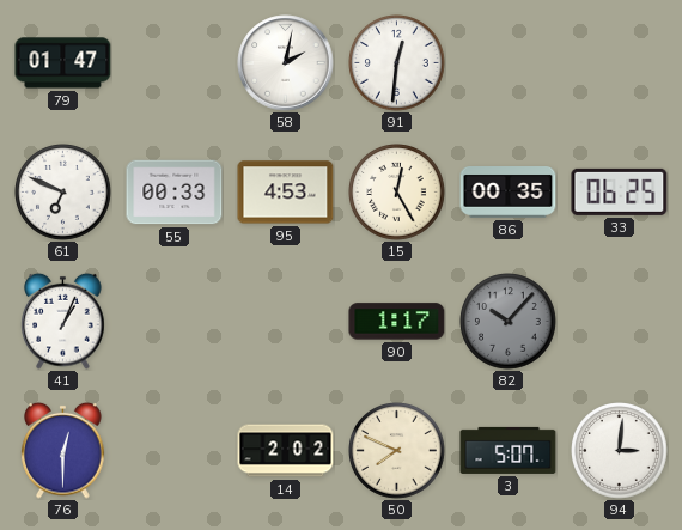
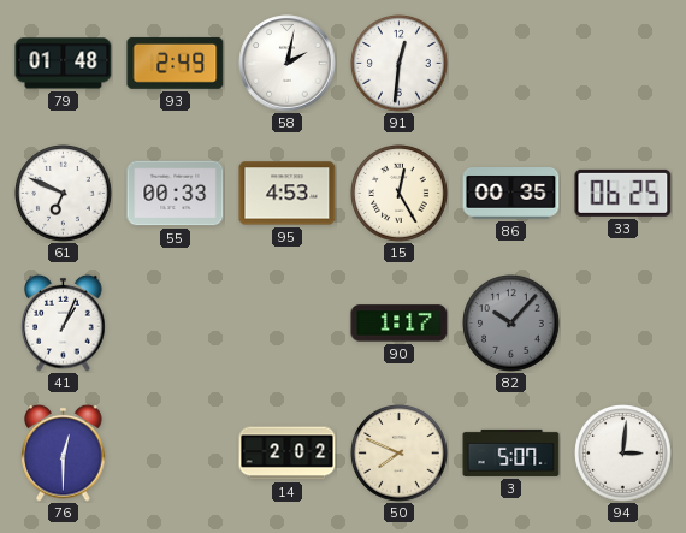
79: 01:47 -> 01:48 (64, 64)
93: none -> 2:49 (176, 63)
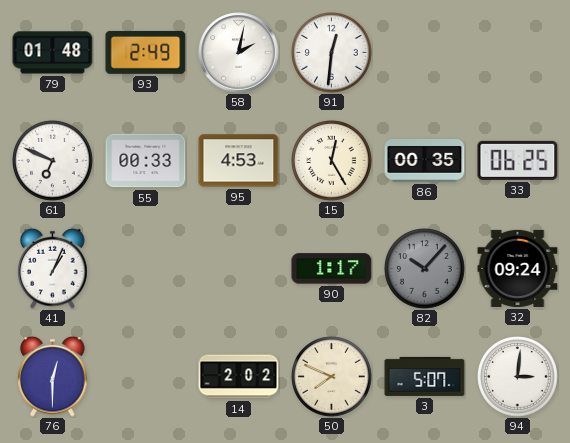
32: none -> 09:24 (518, 268)
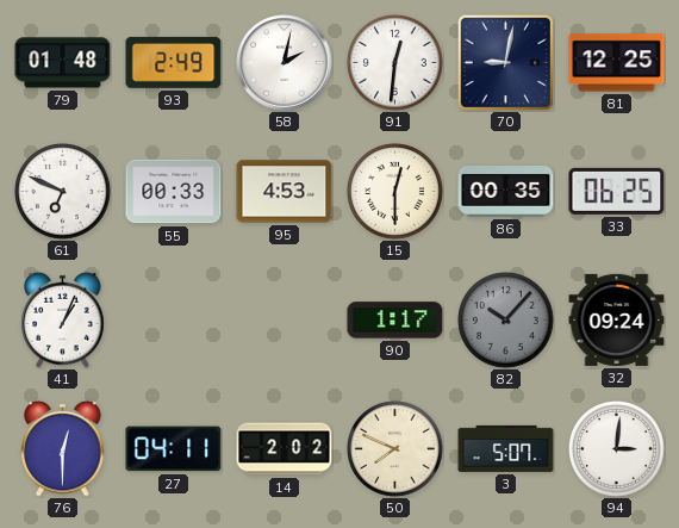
70: none -> 9:02 (505, 62)
81: none -> 12:25 (617, 63)
15: 12:25 -> 12:30 (395, 192)
27: none -> 04:11 (174, 449)
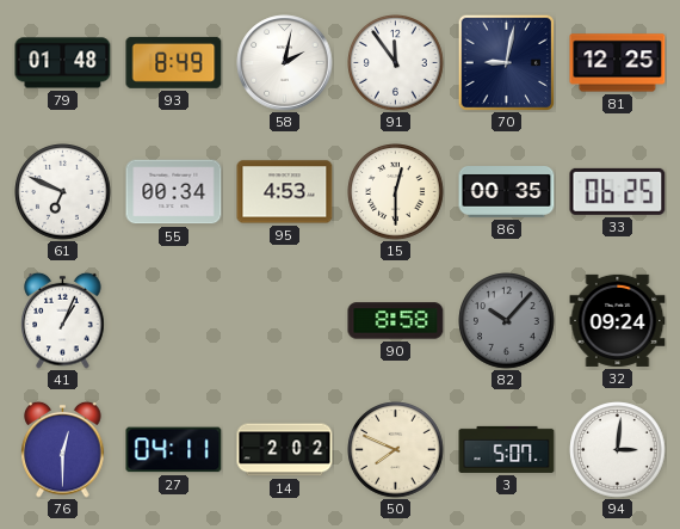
93: 2:49 -> 8:49 (174, 62)
91: 12:31 -> 11:54 (396, 63)
55: 00:33 -> 00:34 (174, 192)
90: 1:17 -> 8:58 (396, 321)
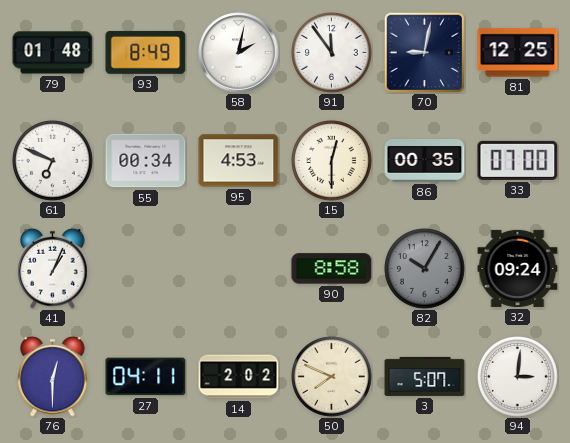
33: 06:25 -> 07:00 (518, 160)
82: 10:07 -> 10:05 (425, 269)
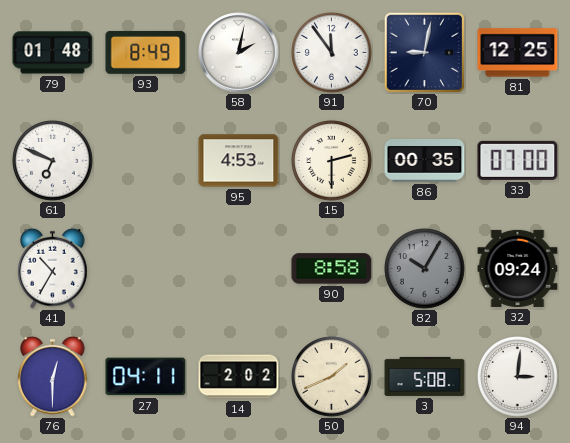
55: 00:34 -> none (146, 161)
15: 12:30 -> 2:30 (332, 161)
41: 1:04 -> 10:35 (53, 268)
50: 7:49 -> 1:41 (332, 377)
3: 5:07 -> 5:08 (425, 376)
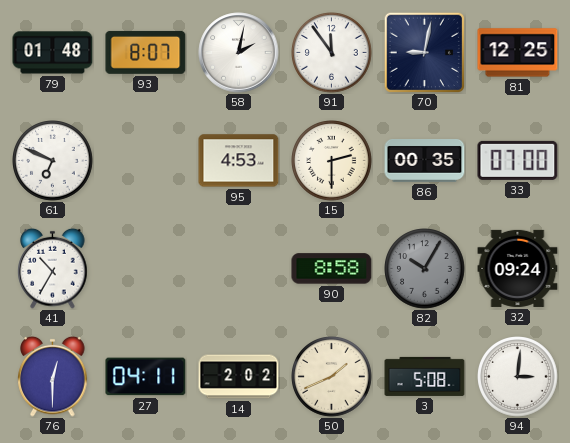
93: 8:49 -> 8:07 (146, 52)
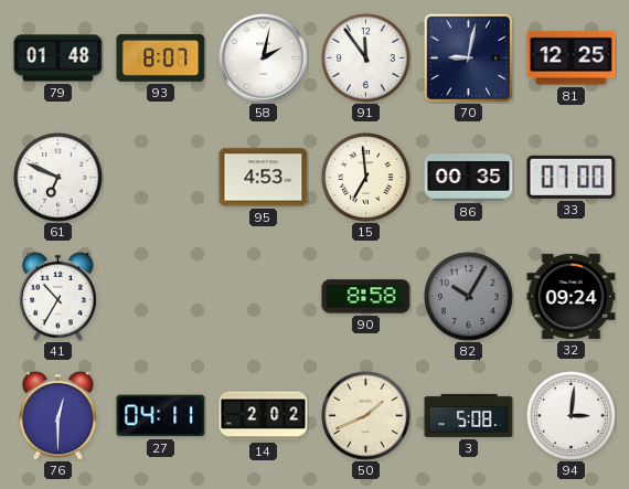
15: 2:30 -> 6:59 (366, 178)
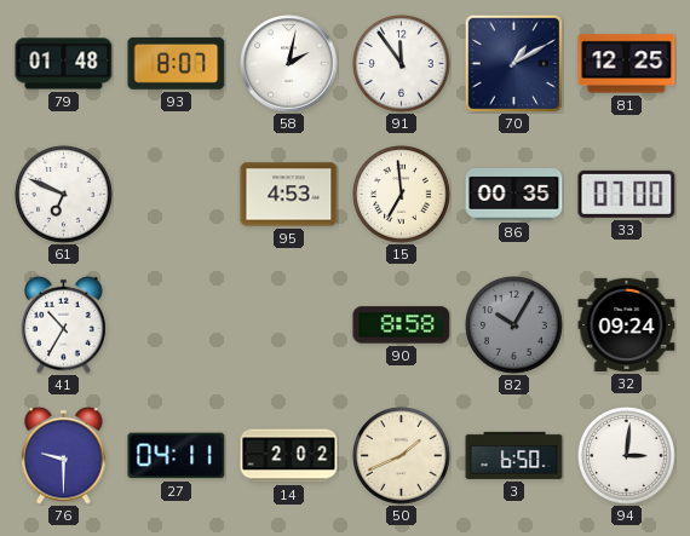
70: 9:02 -> 1:10 (513, 63)
76: 12:30 -> 9:30 (64, 455)
3: 5:08 -> 6:50 (514, 455)
